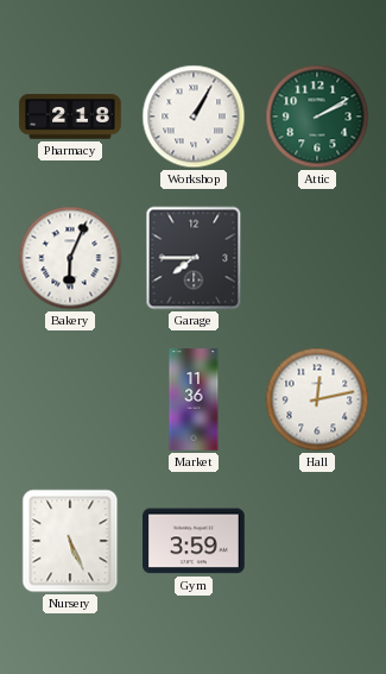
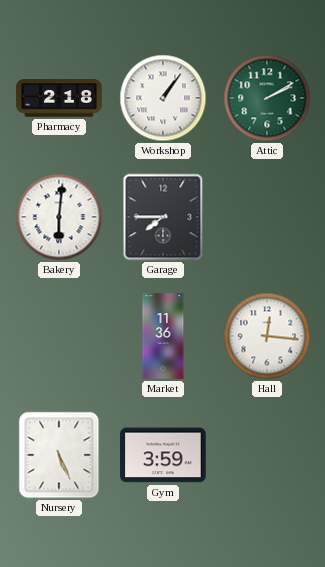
Workshop: 1:05 -> 1:06 (163, 98)
Bakery: 6:04 -> 6:01 (59, 217)
Hall: 12:13 -> 12:16 (267, 336)
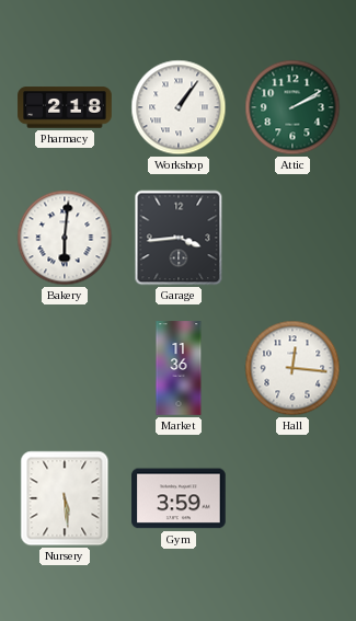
Garage: 7:45 -> 3:44 (179, 238)
Nursery: 5:26 -> 5:29 (65, 498)
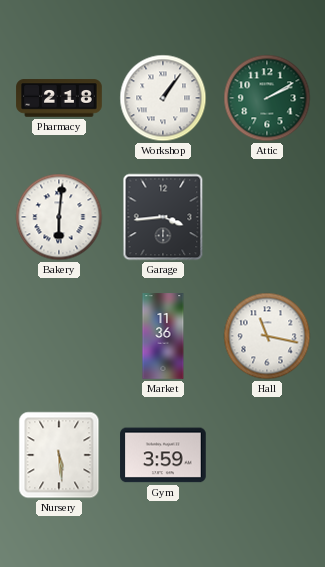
Hall: 12:16 -> 11:17 (267, 336)
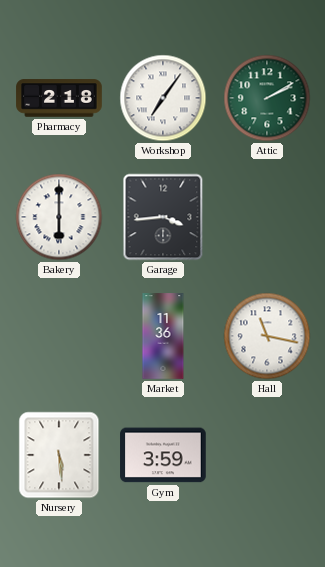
Workshop: 1:06 -> 7:06 (163, 98)
Bakery: 6:01 -> 6:00 (59, 217)
